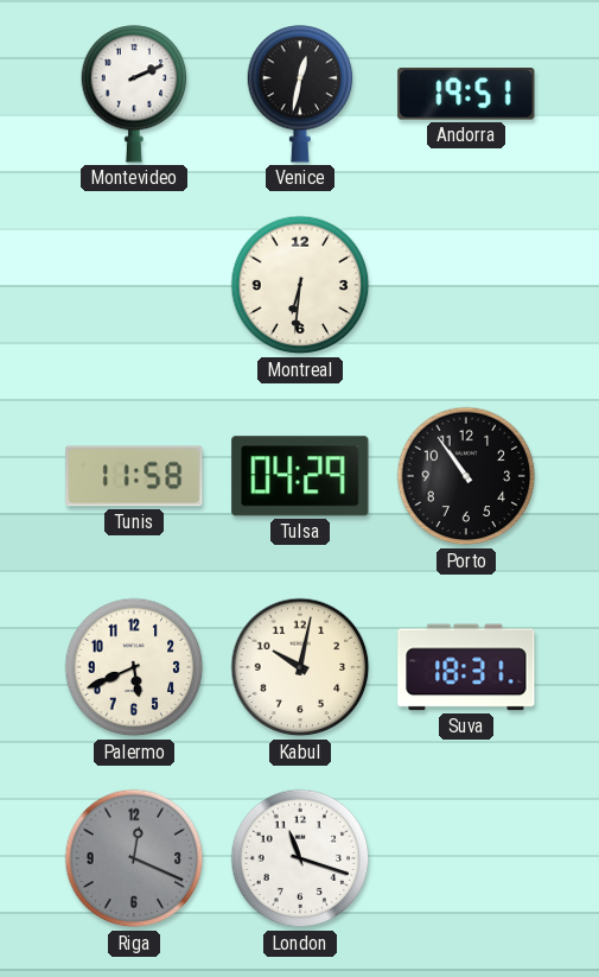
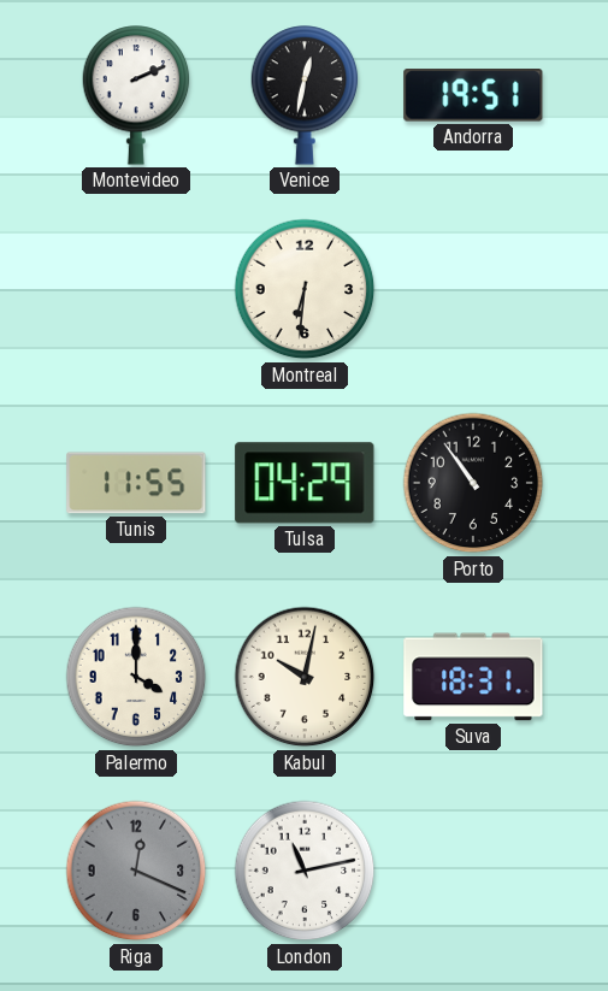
Tunis: 11:58 -> 11:55 (136, 483)
Palermo: 5:41 -> 4:00 (136, 677)
London: 11:18 -> 11:13 (305, 871)
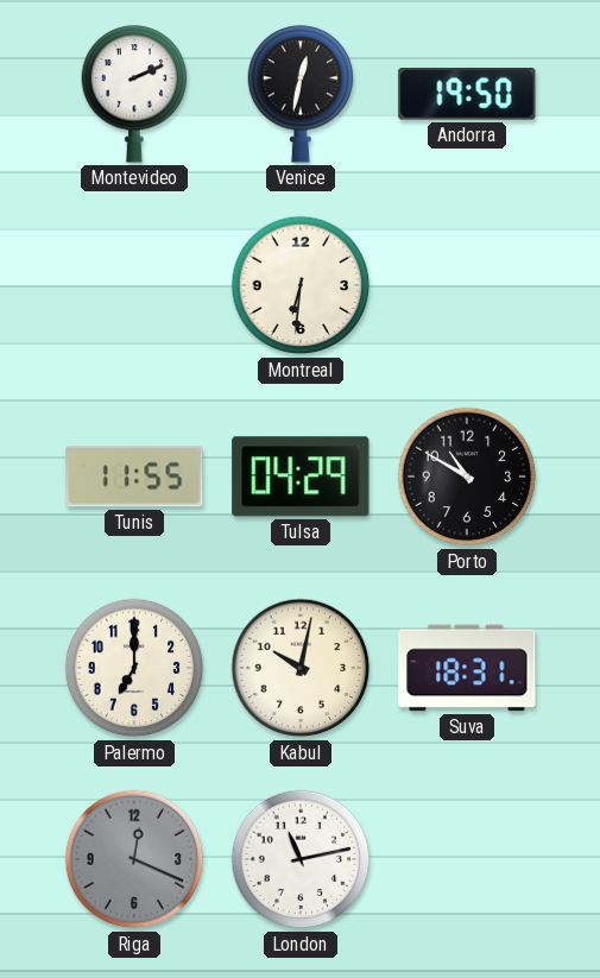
Andorra: 19:51 -> 19:50 (467, 95)
Porto: 10:54 -> 10:50 (467, 477)
Palermo: 4:00 -> 7:00 (134, 668)
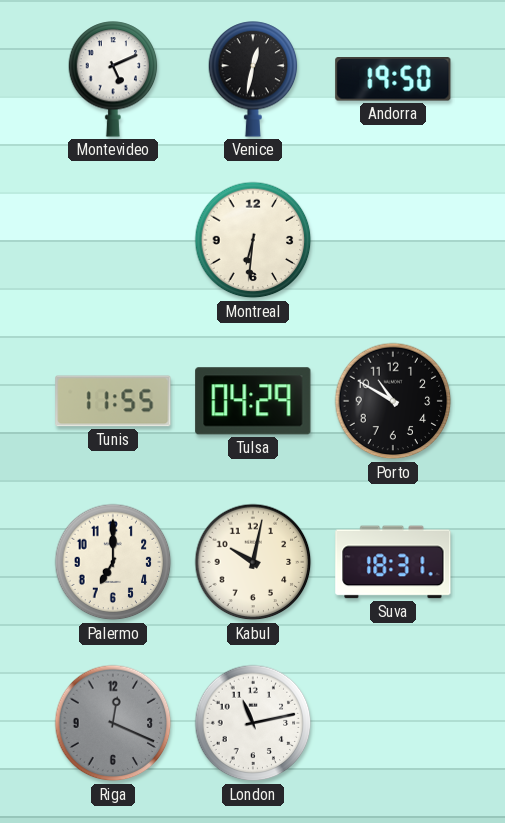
Montevideo: 2:11 -> 5:11 (113, 79)
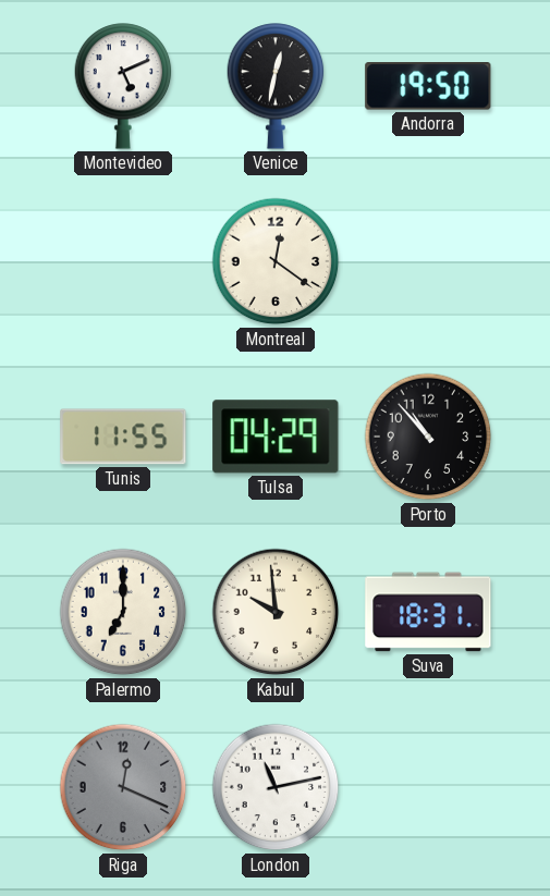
Montreal: 6:31 -> 12:21 (276, 261)
Porto: 10:50 -> 10:53 (428, 437)
Kabul: 10:02 -> 9:59 (276, 612)
